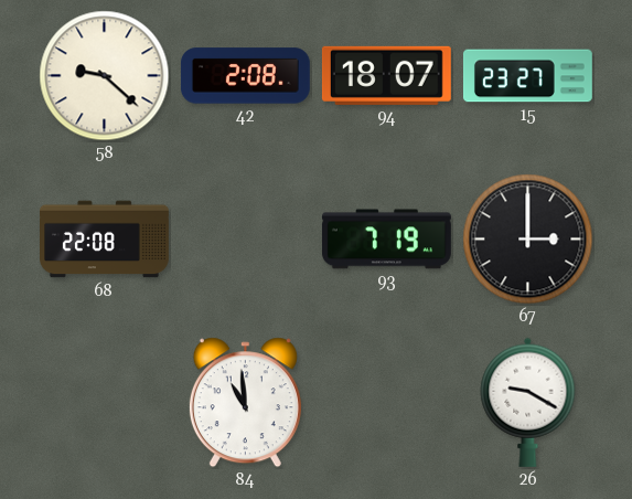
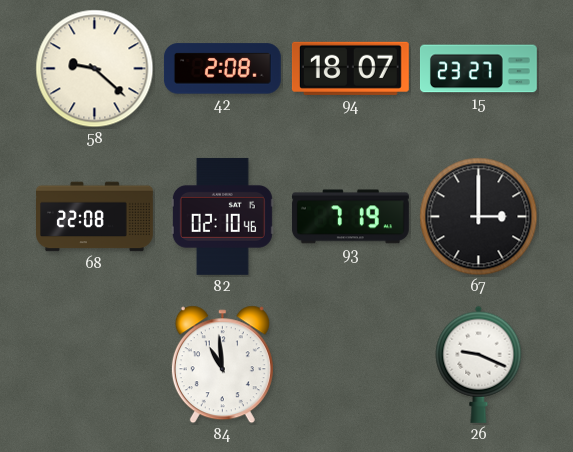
82: none -> 02:10 (222, 216)
26: 9:20 -> 9:19 (479, 364)
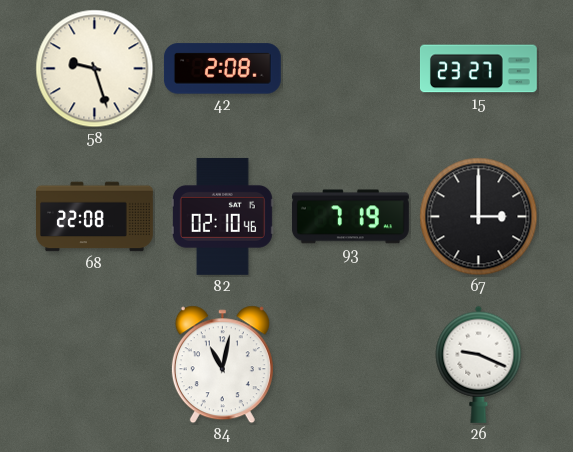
58: 9:22 -> 9:27 (95, 69)
94: 18:07 -> none (350, 68)
84: 10:59 -> 11:02 (222, 365)
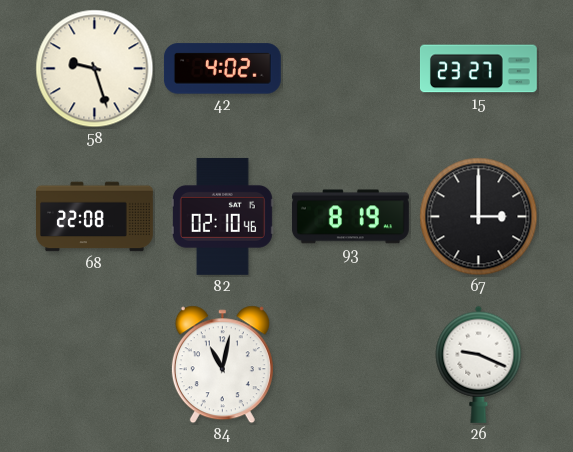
42: 2:08 -> 4:02 (222, 69)
93: 7:19 -> 8:19 (350, 217)
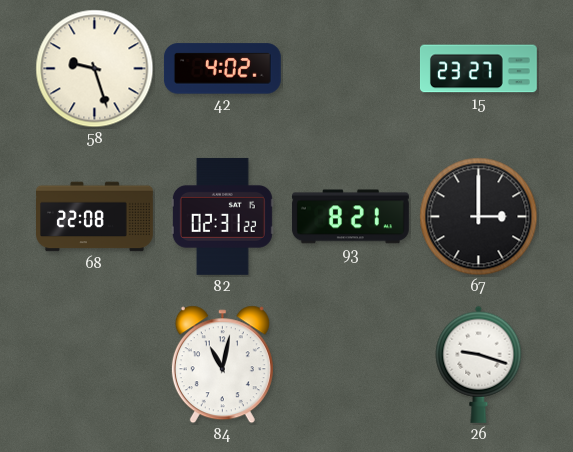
82: 02:10 -> 02:31 (222, 216)
93: 8:19 -> 8:21 (350, 217)
26: 9:19 -> 9:18 (479, 364)
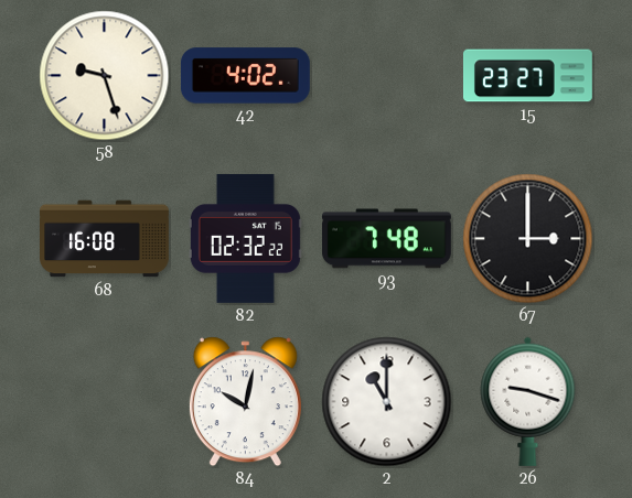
68: 22:08 -> 16:08 (105, 239)
82: 02:31 -> 02:32 (245, 238)
93: 8:21 -> 7:48 (386, 239)
84: 11:02 -> 10:02 (245, 402)
2: none -> 11:00 (387, 402)
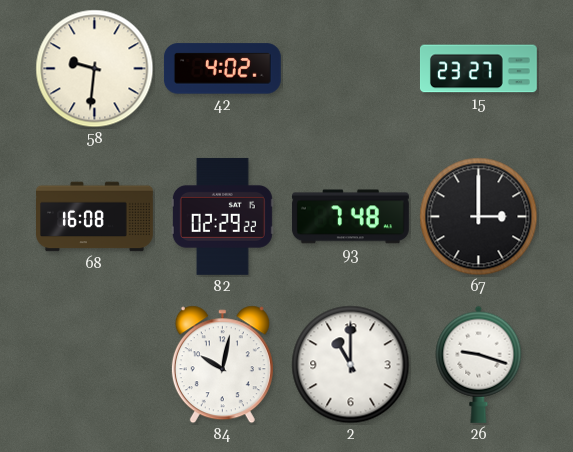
58: 9:27 -> 9:31 (95, 69)
82: 02:32 -> 02:29 (222, 216)
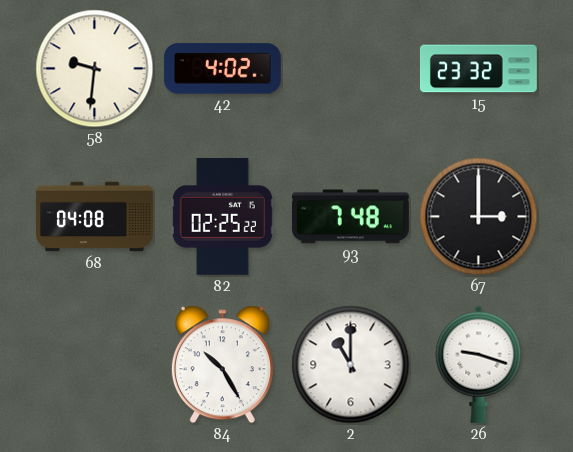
15: 23:27 -> 23:32 (479, 69)
68: 16:08 -> 04:08 (95, 217)
82: 02:29 -> 02:25 (222, 216)
84: 10:02 -> 10:25 (222, 365)
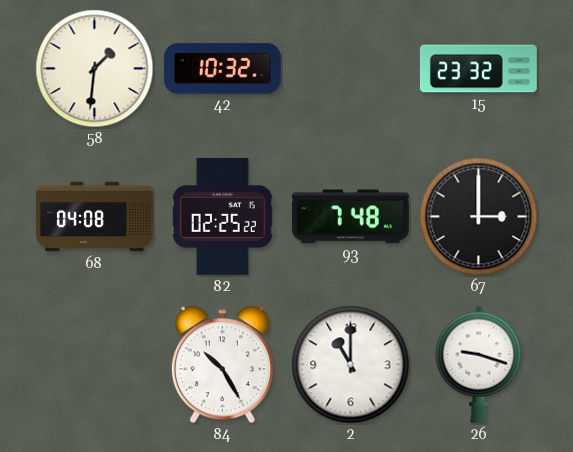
58: 9:31 -> 1:31 (95, 69)
42: 4:02 -> 10:32 (222, 69)
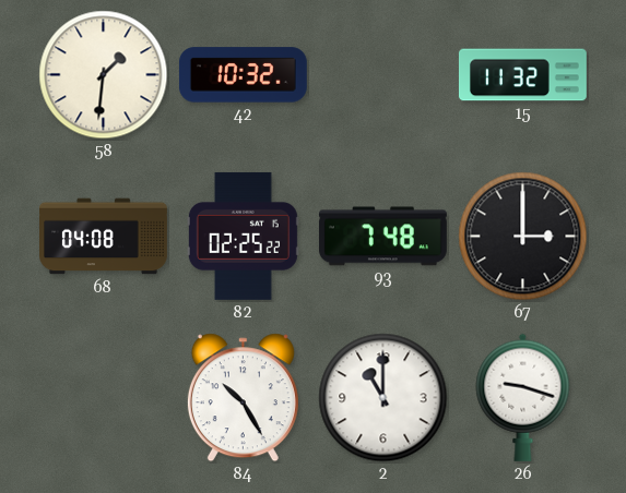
15: 23:32 -> 11:32 (523, 75)
